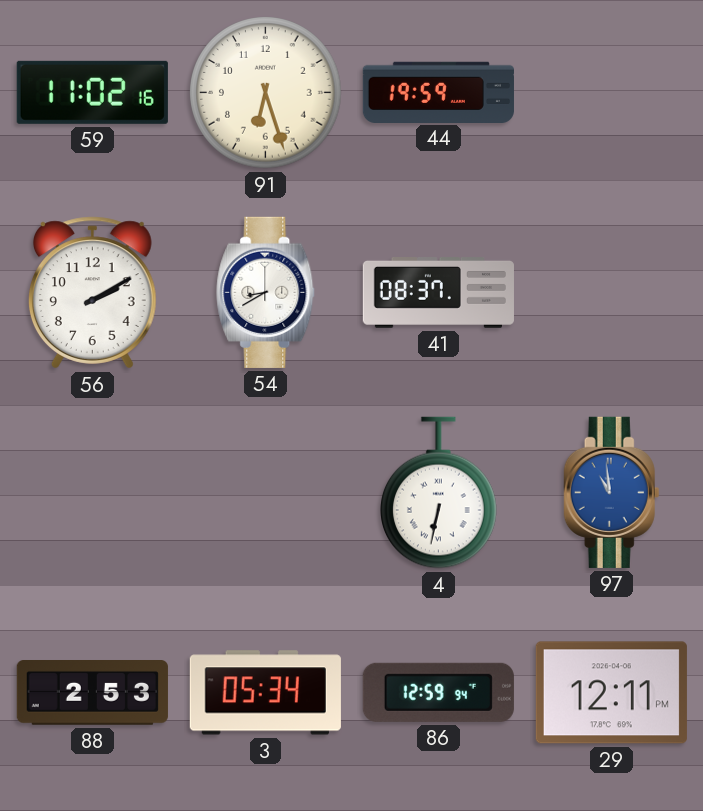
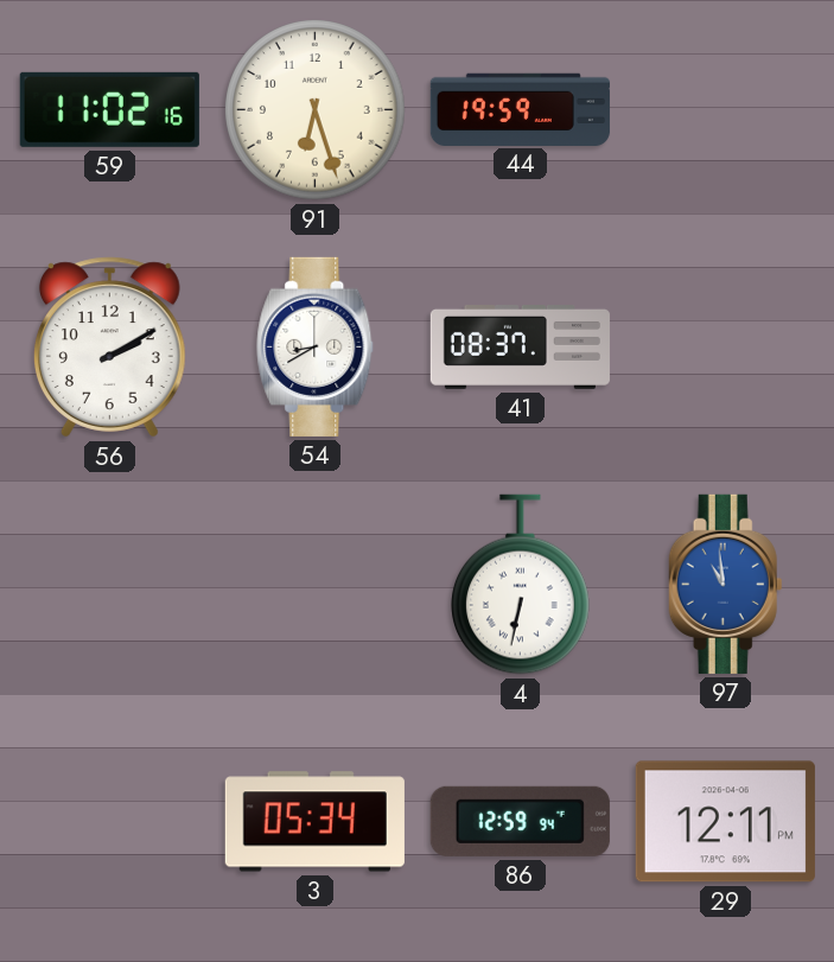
88: 2:53 -> none (92, 693)
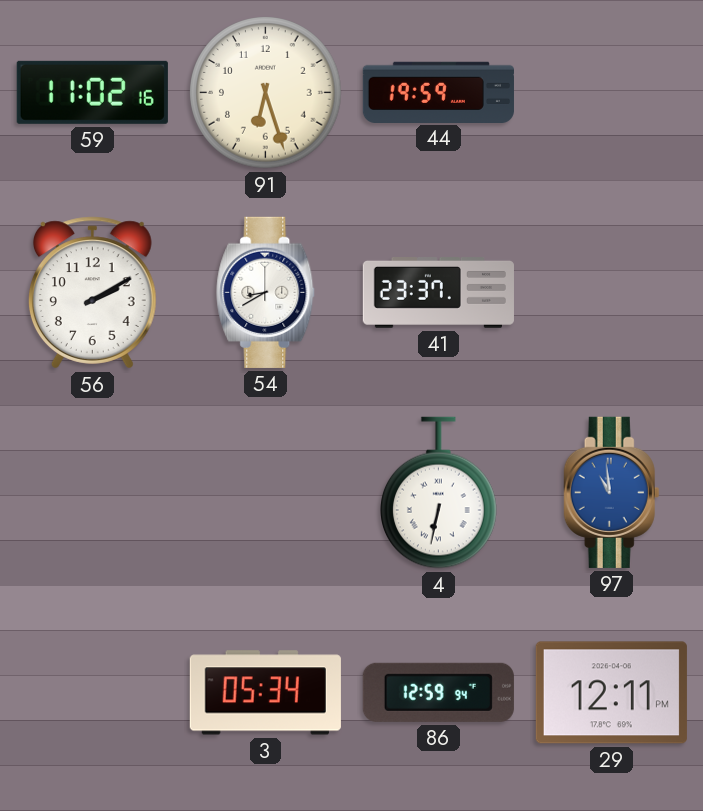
41: 08:37 -> 23:37 (438, 293)
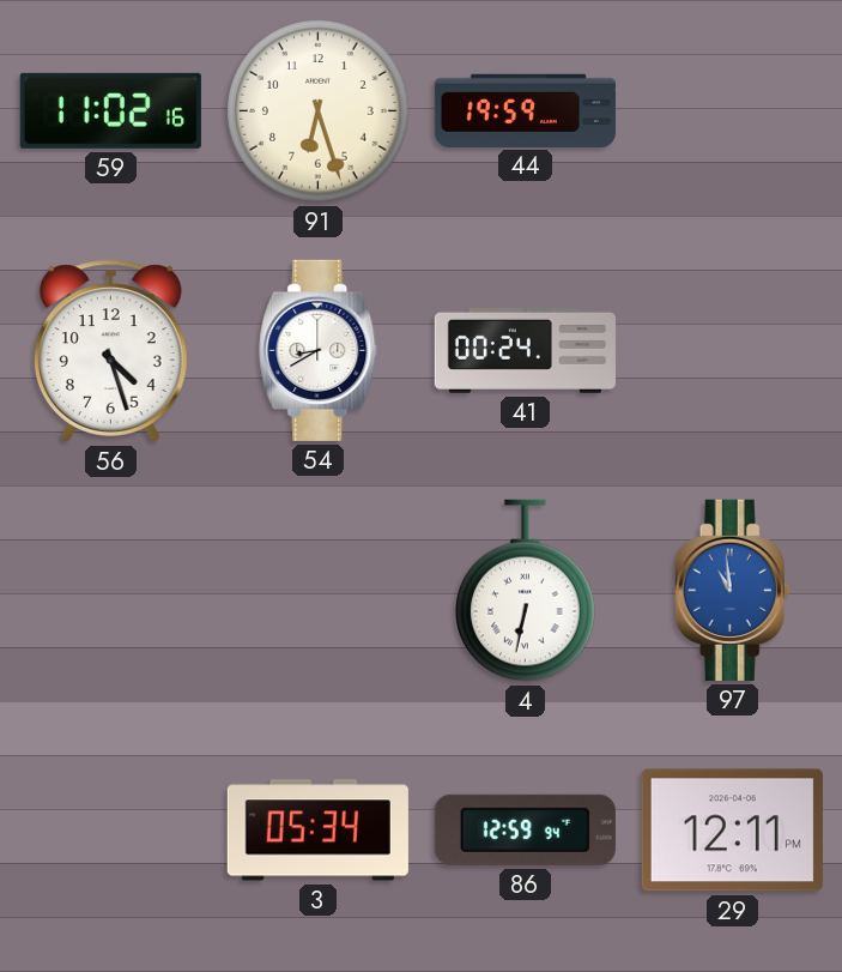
56: 2:10 -> 4:27 (110, 351)
41: 23:37 -> 00:24 (525, 351)
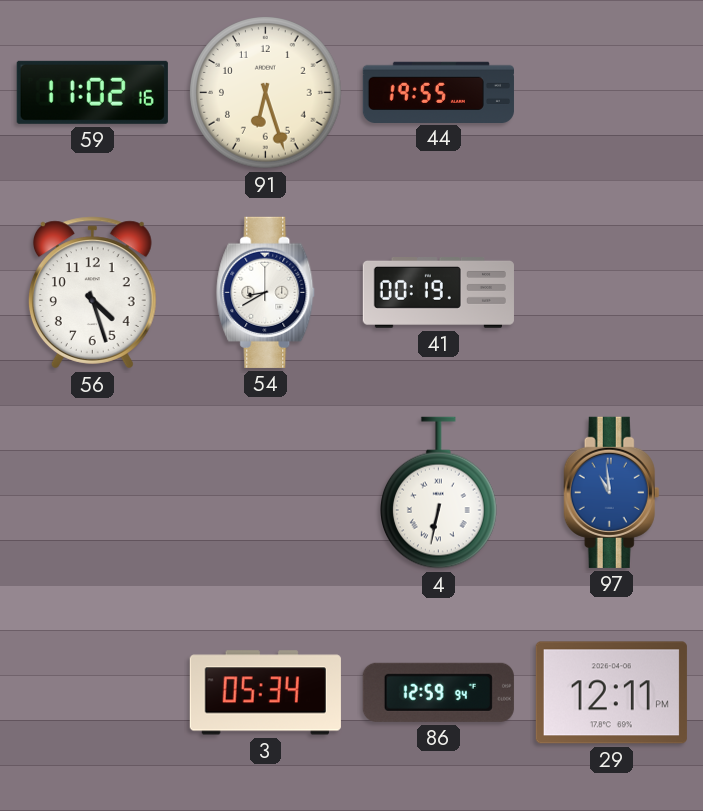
44: 19:59 -> 19:55 (438, 92)
41: 00:24 -> 00:19 (438, 293)
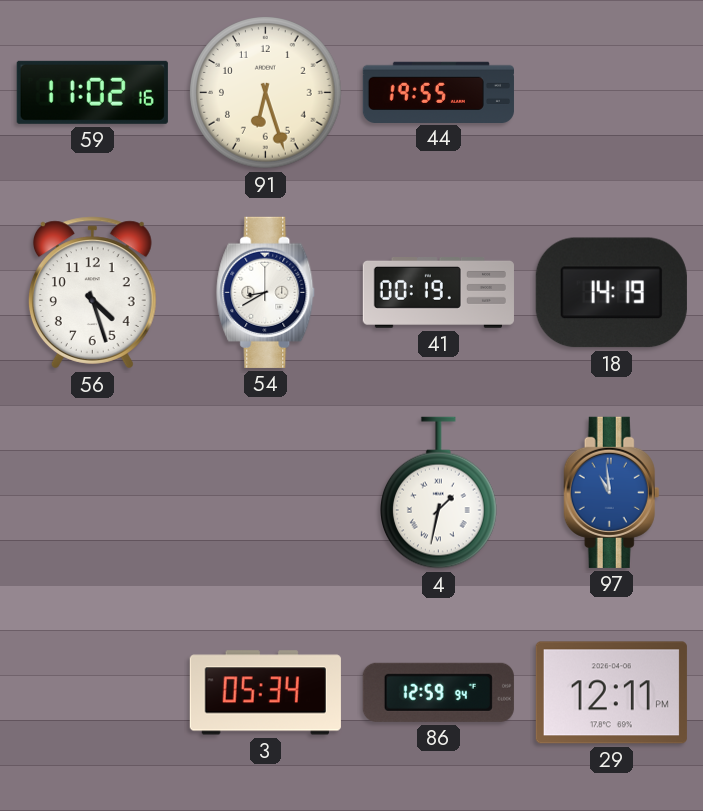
18: none -> 14:19 (611, 293)
4: 6:32 -> 1:32 (439, 493)
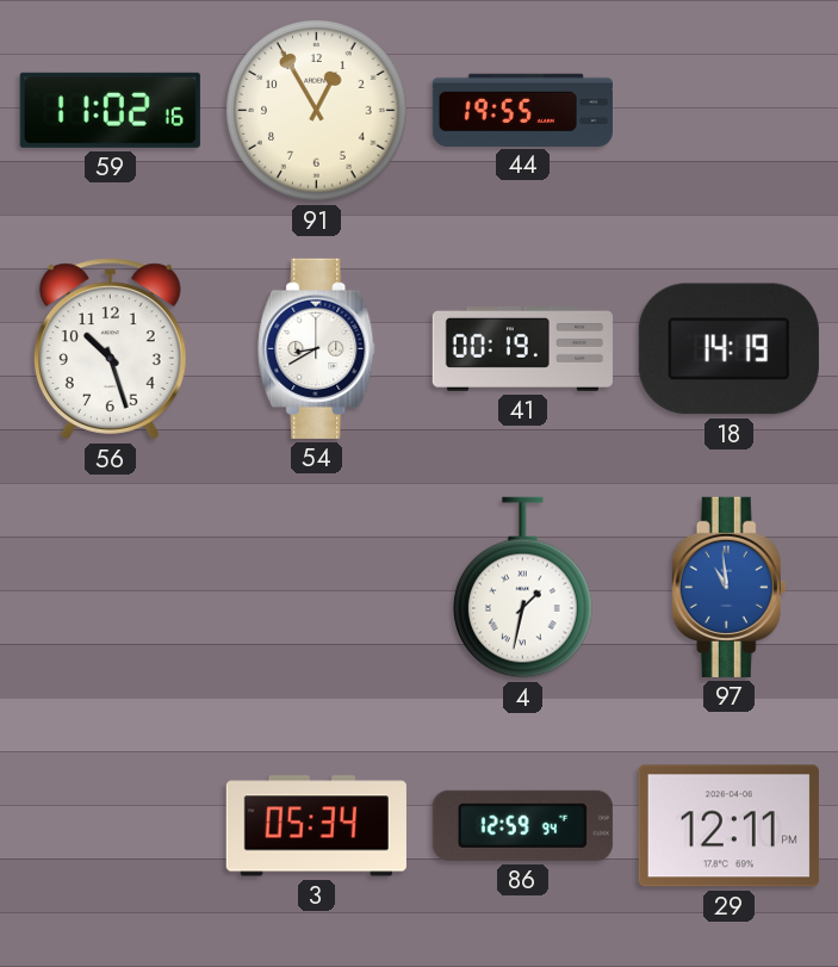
91: 6:27 -> 12:55 (317, 111)
56: 4:27 -> 10:27 (110, 349)
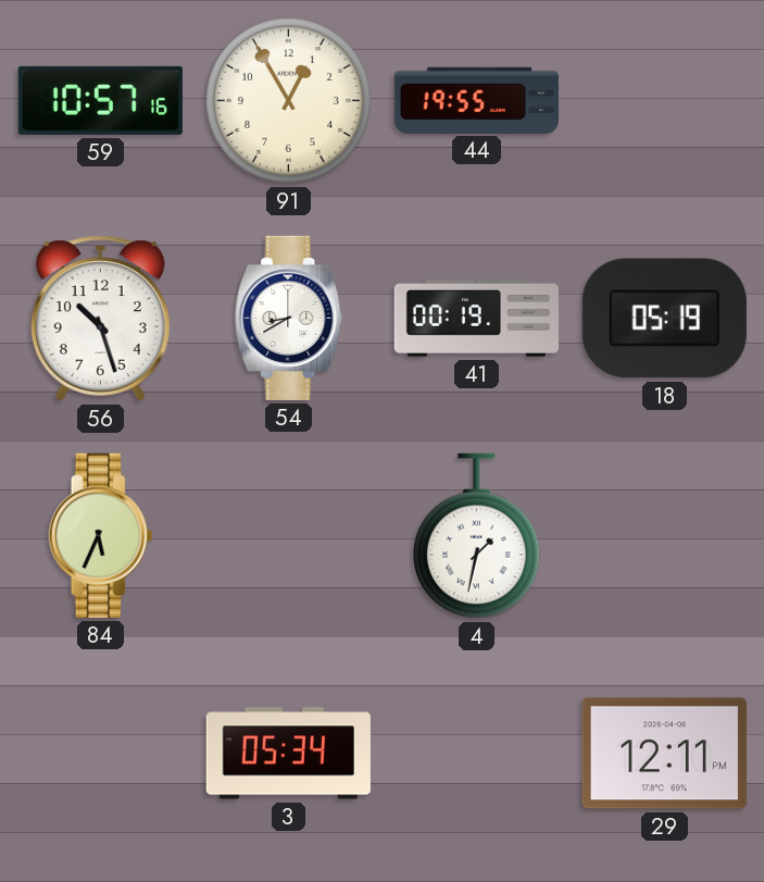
59: 11:02 -> 10:57 (100, 100)
18: 14:19 -> 05:19 (664, 319)
84: none -> 5:34 (101, 535)
97: 10:59 -> none (730, 587)
86: 12:59 -> none (522, 825)
